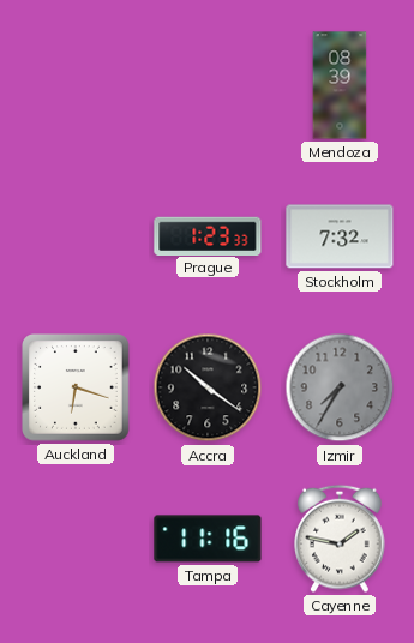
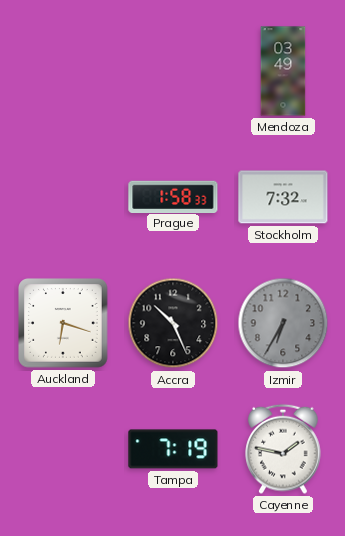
Mendoza: 08:39 -> 03:49 (283, 71)
Prague: 1:23 -> 1:58 (173, 196)
Accra: 10:21 -> 10:26 (173, 323)
Izmir: 7:35 -> 6:35 (283, 323)
Tampa: 11:16 -> 7:19 (173, 449)
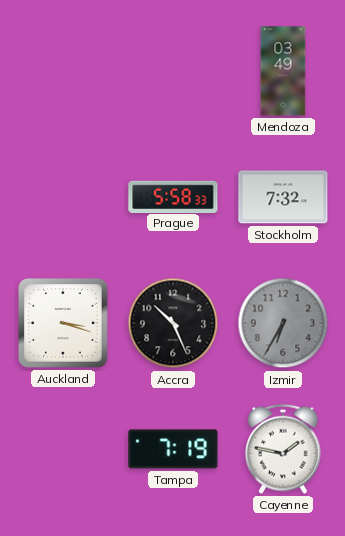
Prague: 1:58 -> 5:58 (173, 196)
Auckland: 6:18 -> 3:18 (63, 323)
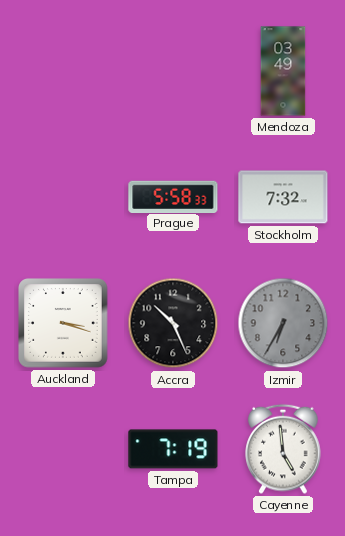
Cayenne: 1:47 -> 4:59 (283, 449)
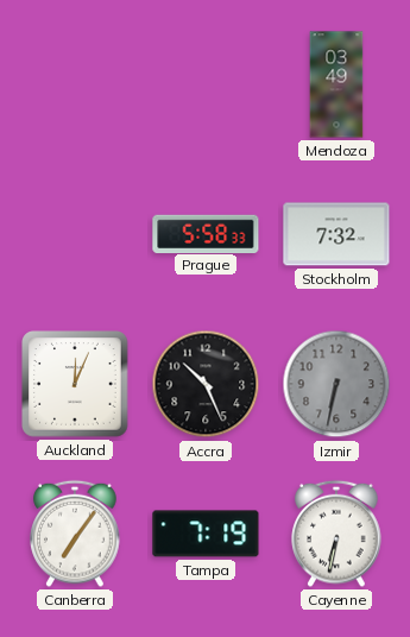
Auckland: 3:18 -> 12:04 (75, 384)
Izmir: 6:35 -> 6:32 (336, 384)
Canberra: none -> 7:06 (75, 534)
Cayenne: 4:59 -> 6:32 (336, 534)
